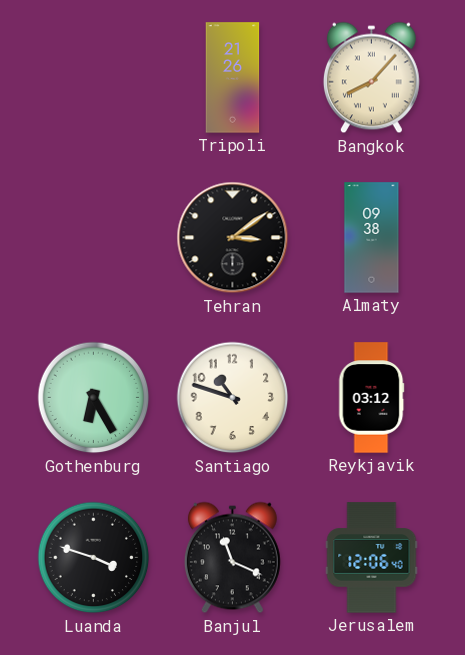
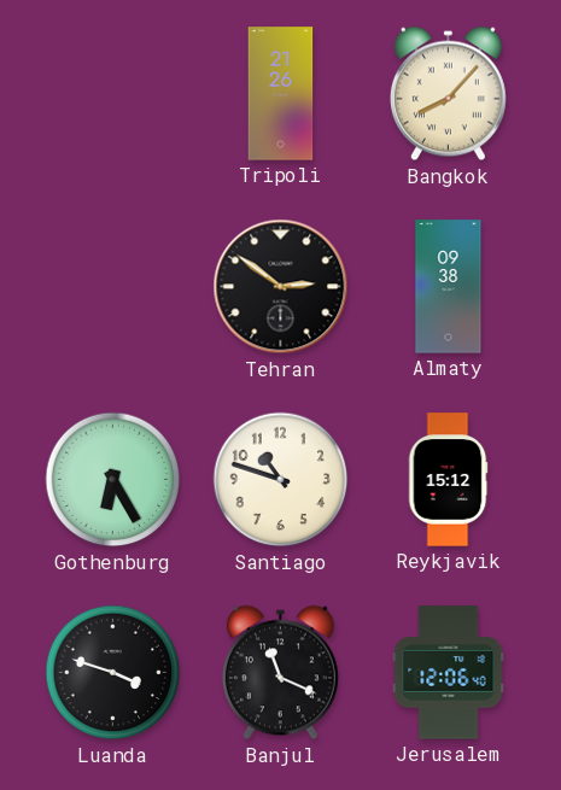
Tehran: 3:09 -> 2:51 (281, 287)
Reykjavik: 03:12 -> 15:12 (448, 480)
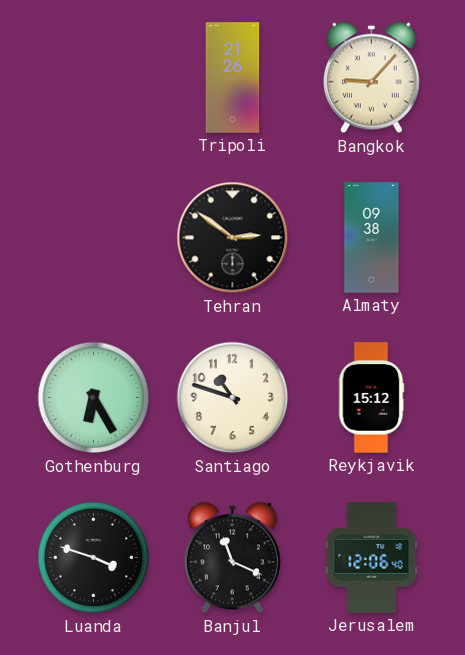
Bangkok: 8:07 -> 9:07 (371, 78)
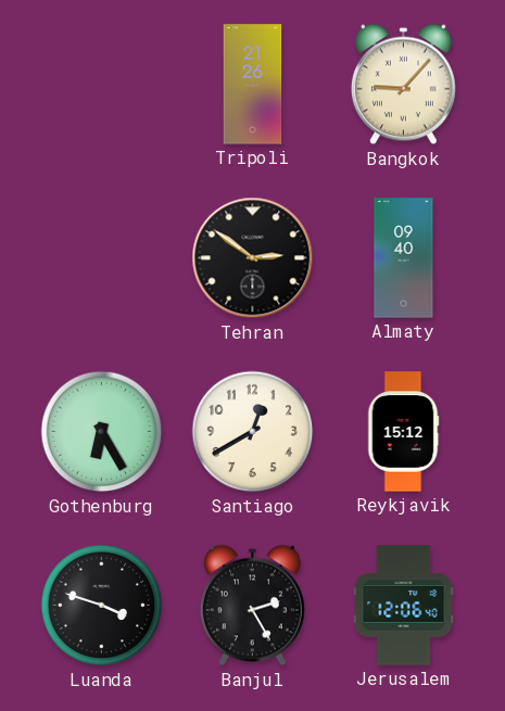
Almaty: 09:38 -> 09:40 (404, 258)
Santiago: 10:48 -> 12:40 (253, 432)
Banjul: 11:19 -> 2:25 (252, 606)
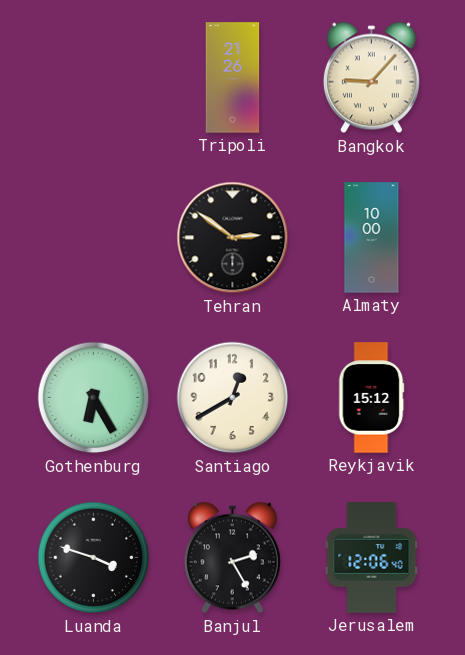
Almaty: 09:40 -> 10:00 (372, 238)
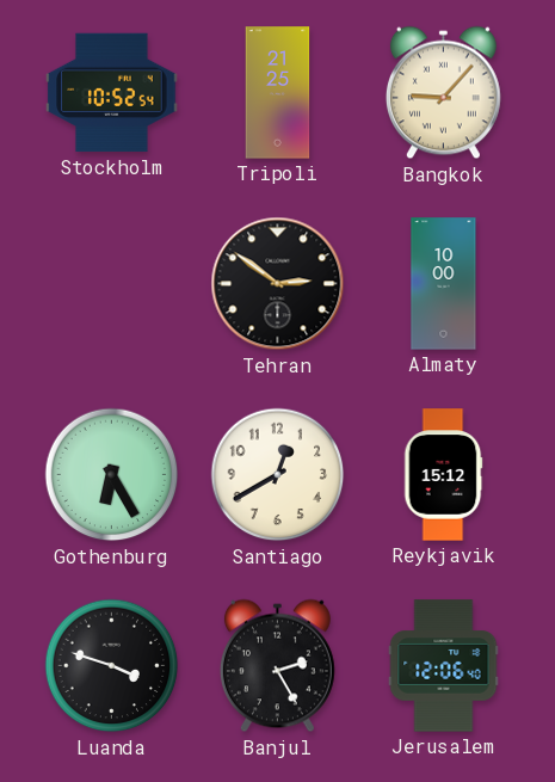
Stockholm: none -> 10:52 (112, 93)
Tripoli: 21:26 -> 21:25 (278, 93)
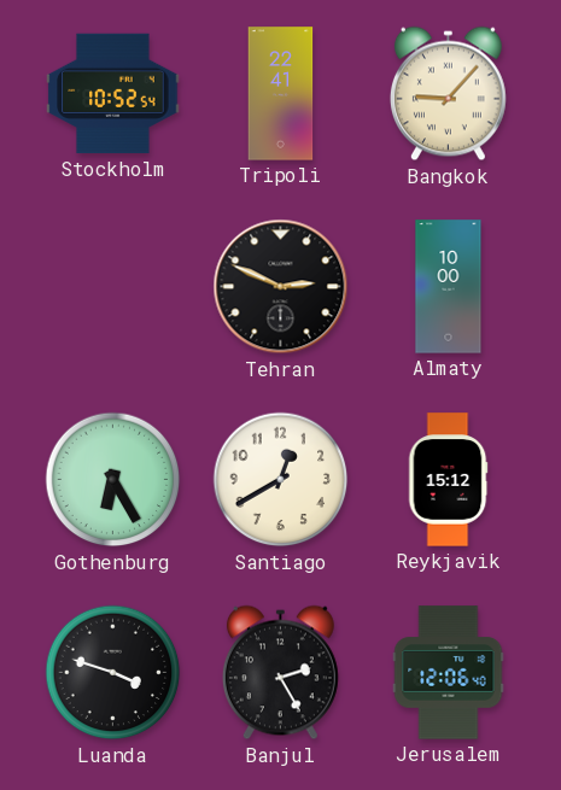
Tripoli: 21:25 -> 22:41 (281, 94)
Tehran: 2:51 -> 2:49 (281, 287)
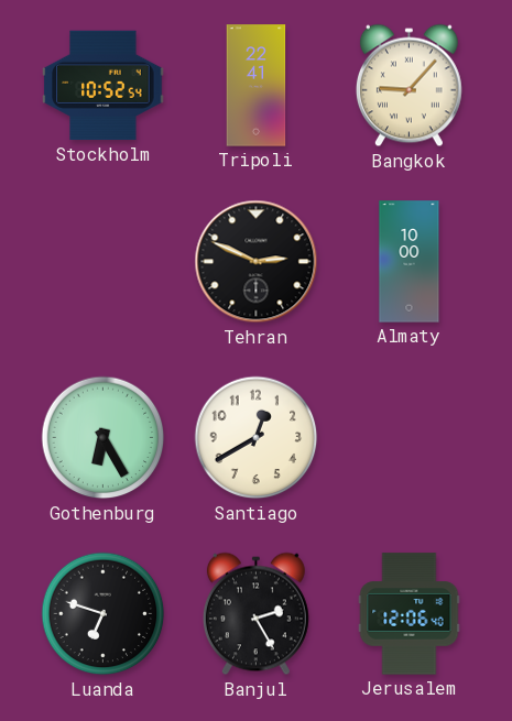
Reykjavik: 15:12 -> none (448, 480)
Luanda: 3:48 -> 6:48 (104, 614)
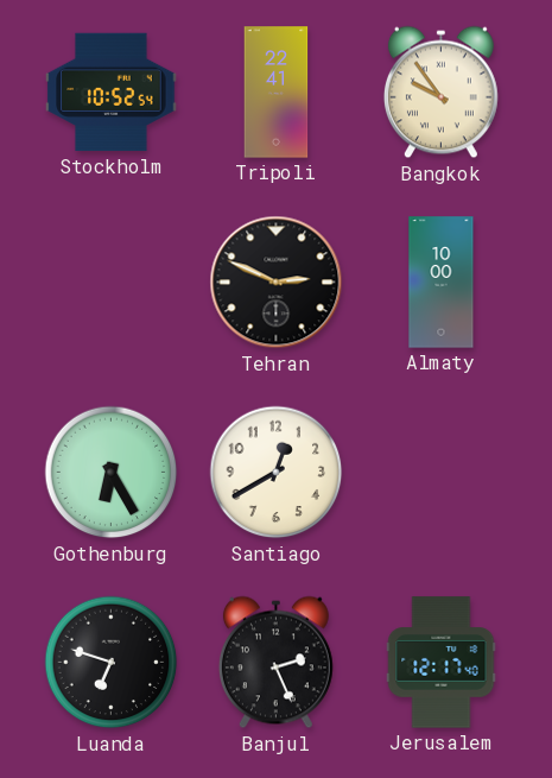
Bangkok: 9:07 -> 9:54 (440, 93)
Banjul: 2:25 -> 2:26 (275, 663)
Jerusalem: 12:06 -> 12:17 (442, 663)
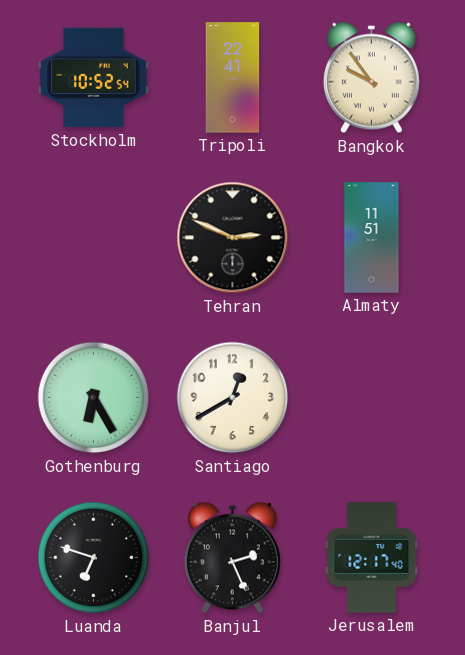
Almaty: 10:00 -> 11:51 (372, 238)
